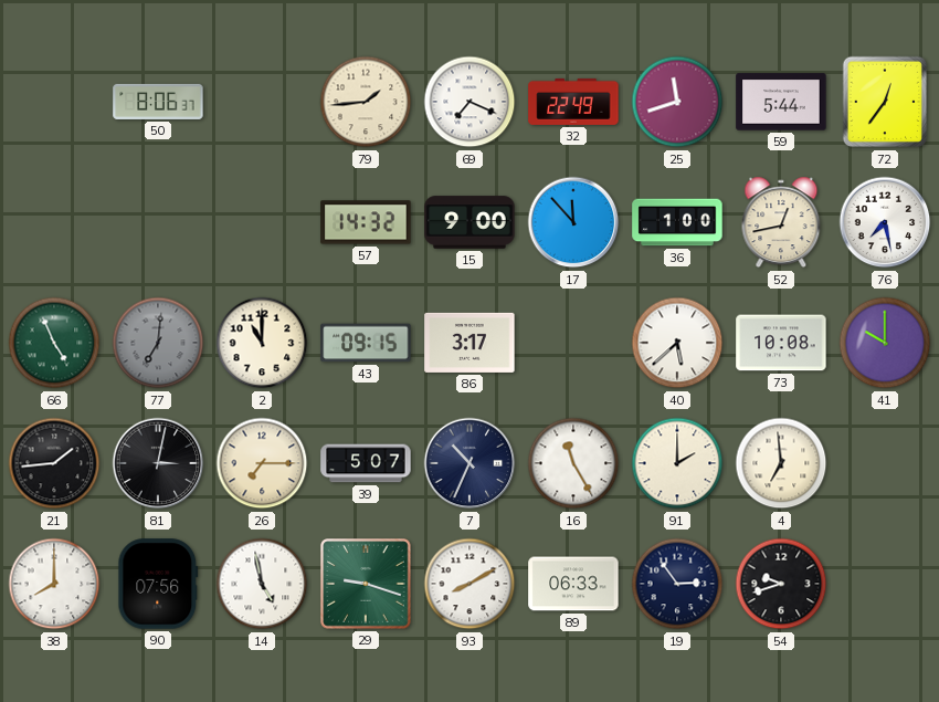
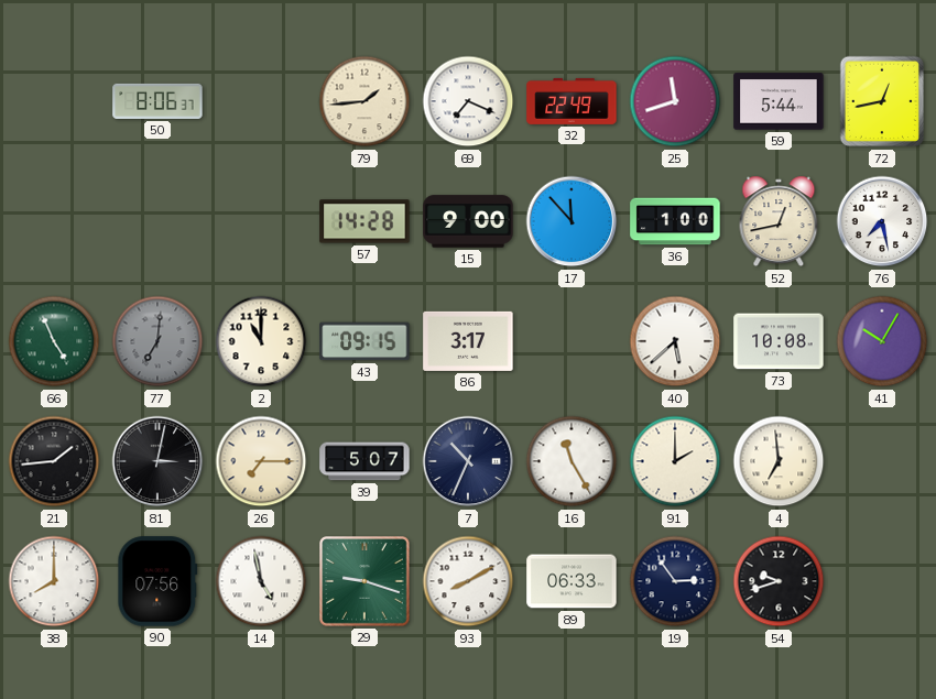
72: 12:36 -> 12:43 (882, 101)
57: 14:32 -> 14:28 (364, 221)
41: 10:00 -> 10:05 (882, 341)
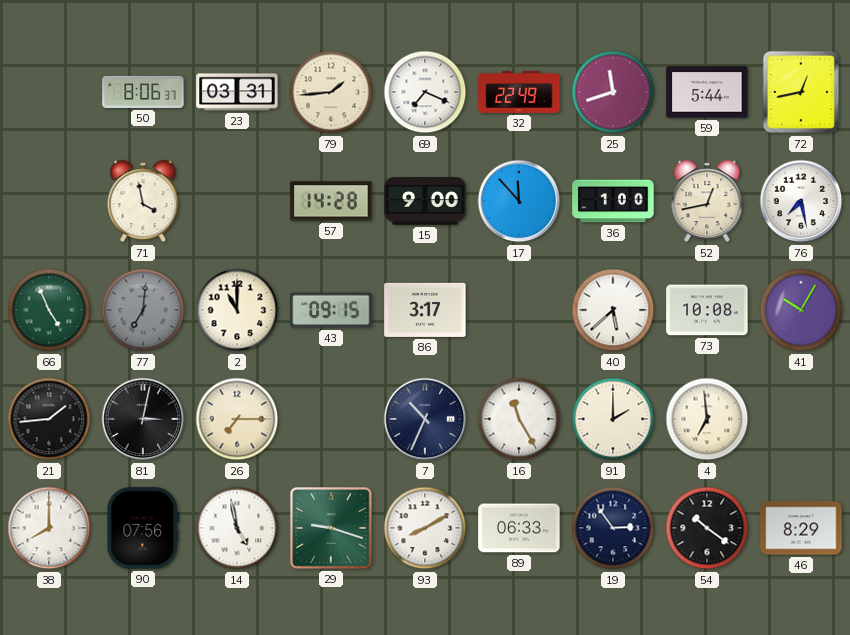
23: none -> 03:31 (237, 92)
71: none -> 3:58 (143, 201)
39: 5:07 -> none (364, 461)
54: 9:42 -> 10:21 (707, 528)
46: none -> 8:29 (801, 528)
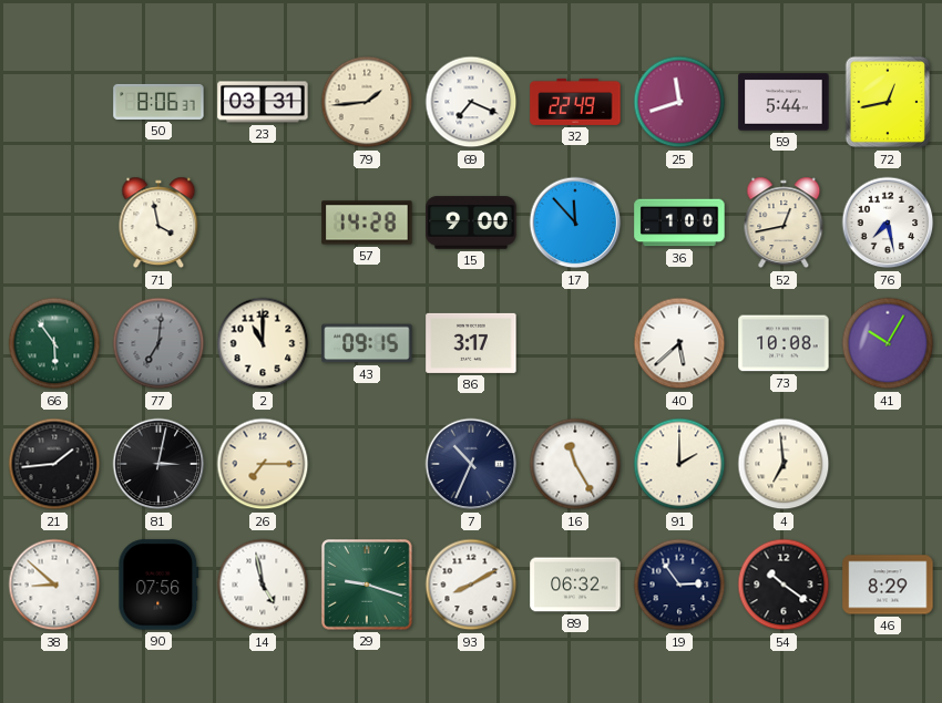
66: 4:56 -> 5:54 (54, 343)
38: 8:00 -> 8:52 (54, 585)
89: 06:33 -> 06:32 (575, 585)
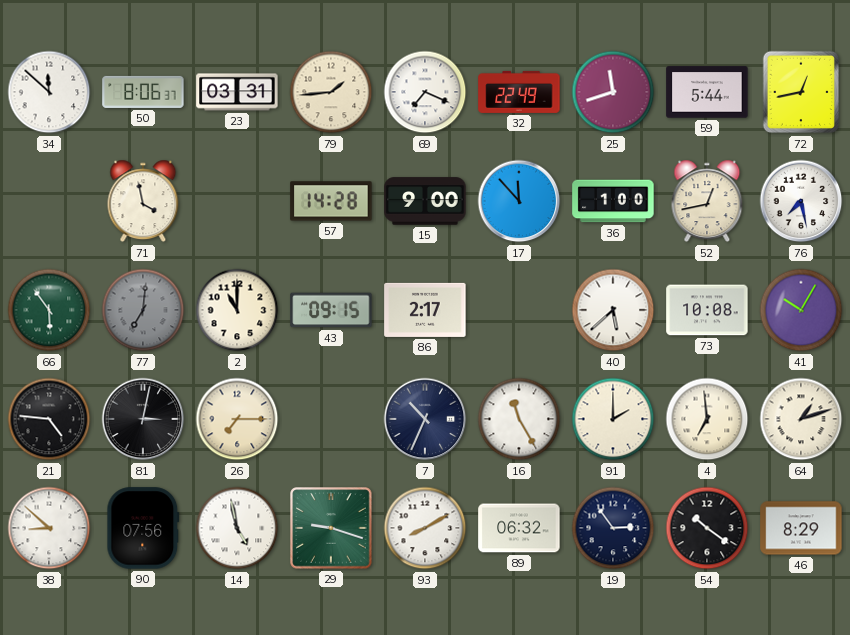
34: none -> 11:52 (49, 92)
86: 3:17 -> 2:17 (425, 310)
21: 1:44 -> 4:46 (49, 419)
64: none -> 1:12 (801, 419)
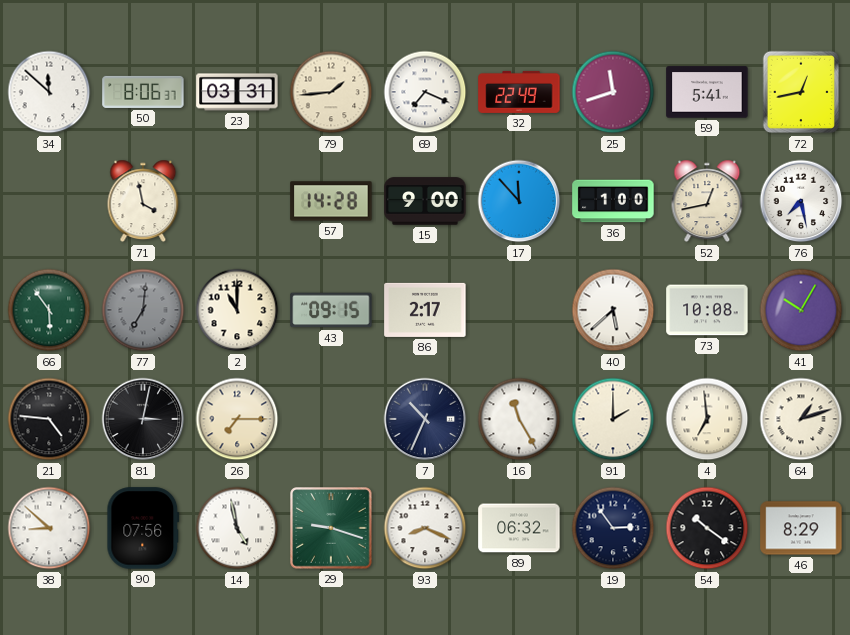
59: 5:44 -> 5:41 (707, 92)
93: 8:10 -> 8:19 (425, 528)
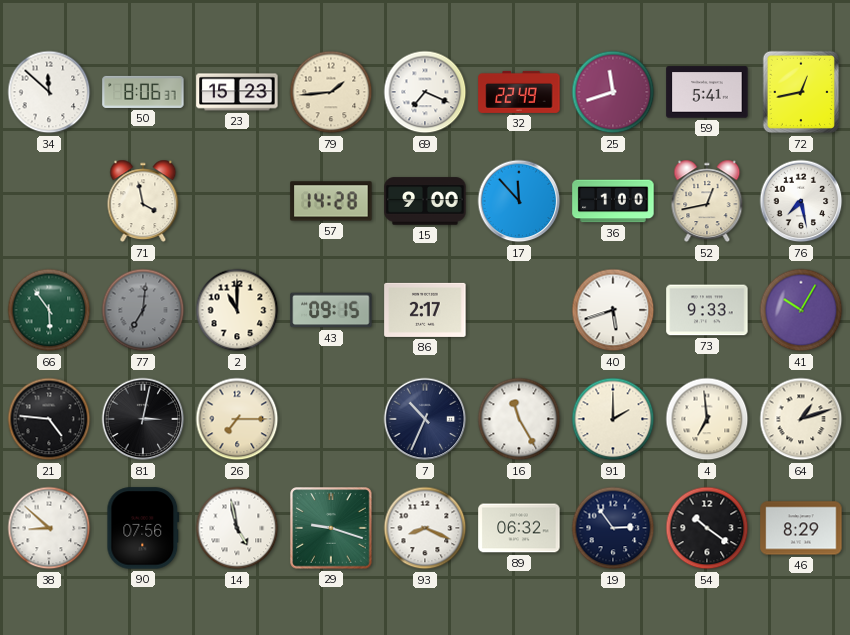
23: 03:31 -> 15:23 (237, 92)
40: 5:38 -> 5:42 (613, 310)
73: 10:08 -> 9:33 (707, 310)
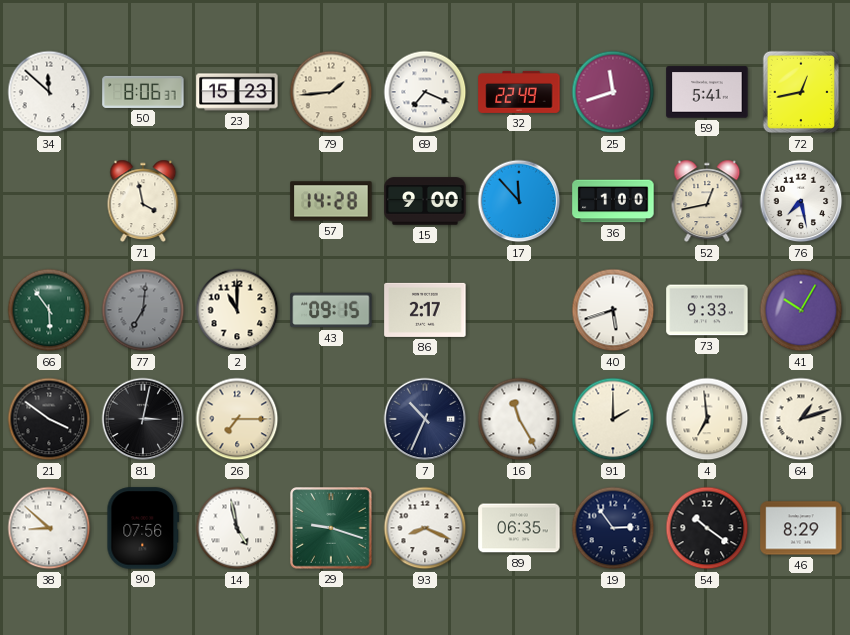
21: 4:46 -> 3:51 (49, 419)
89: 06:32 -> 06:35 (519, 528)
